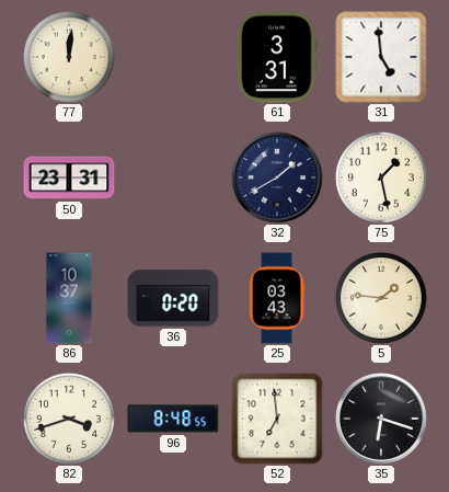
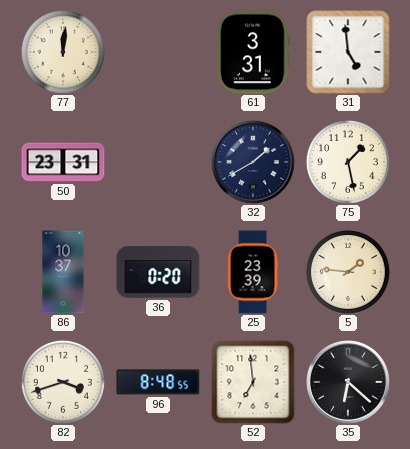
25: 03:43 -> 23:39 (253, 272)
35: 6:18 -> 6:22 (349, 383)
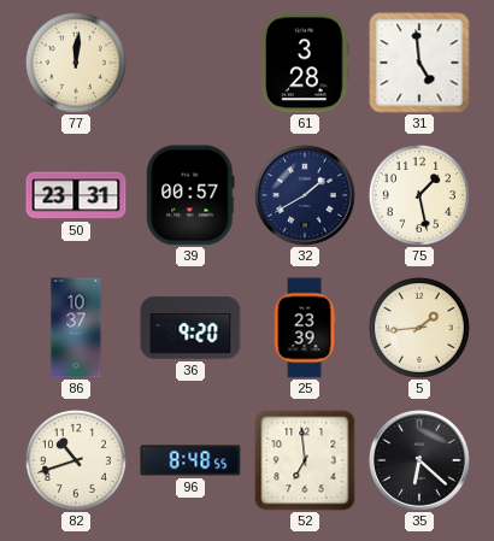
61: 3:31 -> 3:28 (305, 63)
39: none -> 00:57 (190, 195)
36: 0:20 -> 9:20 (190, 328)
5: 1:46 -> 1:44 (419, 328)
82: 3:42 -> 10:42 (76, 460)
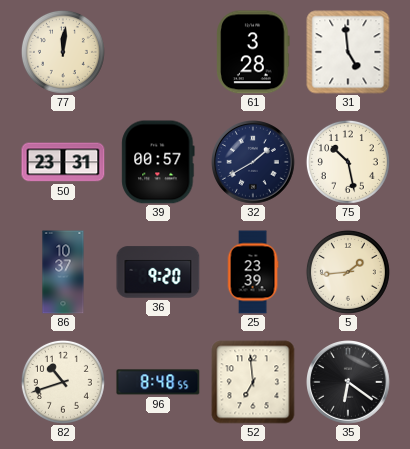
75: 1:28 -> 10:28 (348, 162)
35: 6:22 -> 6:21 (349, 383)
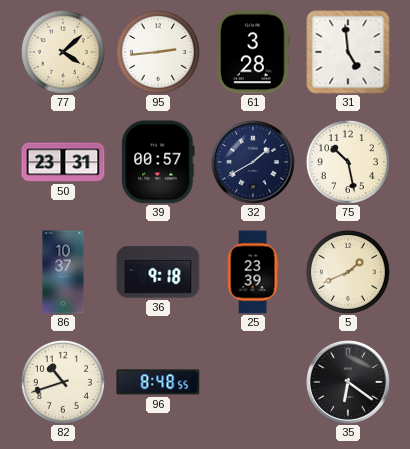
77: 12:01 -> 4:08 (63, 52)
95: none -> 2:44 (158, 52)
36: 9:20 -> 9:18 (158, 272)
5: 1:44 -> 1:41 (348, 272)
52: 6:59 -> none (253, 382)
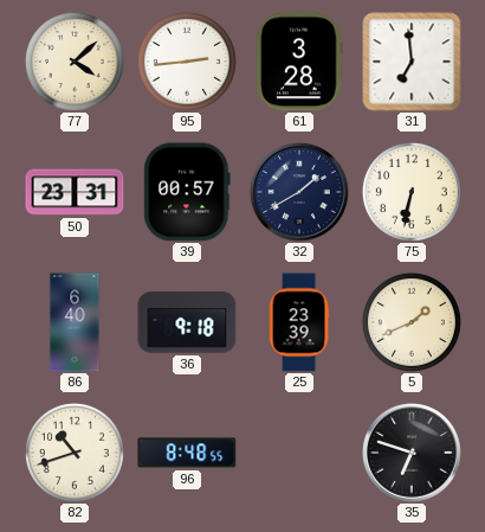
31: 4:59 -> 6:59 (412, 62)
75: 10:28 -> 6:32 (412, 192)
86: 10:37 -> 6:40 (75, 322)
35: 6:21 -> 6:48 (413, 454)
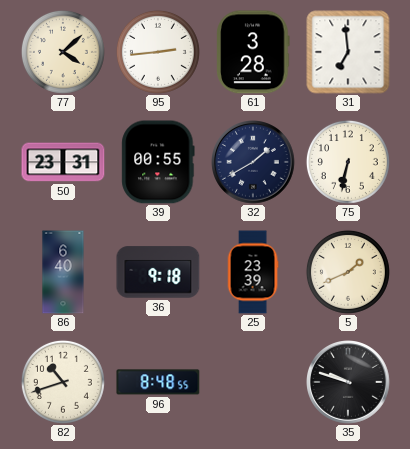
39: 00:57 -> 00:55 (158, 162)
35: 6:48 -> 9:48 (349, 383)
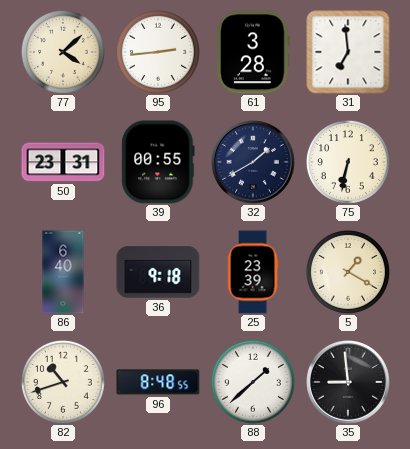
5: 1:41 -> 1:20 (348, 272)
88: none -> 1:38 (253, 382)
35: 9:48 -> 8:59 (349, 383)
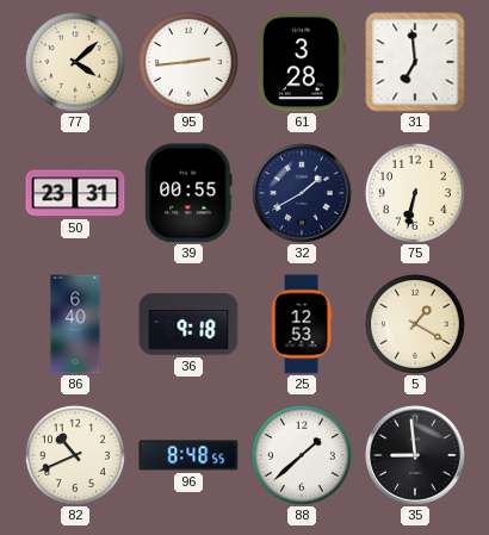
25: 23:39 -> 12:53 (302, 324)
82: 10:42 -> 10:41 (75, 455)
